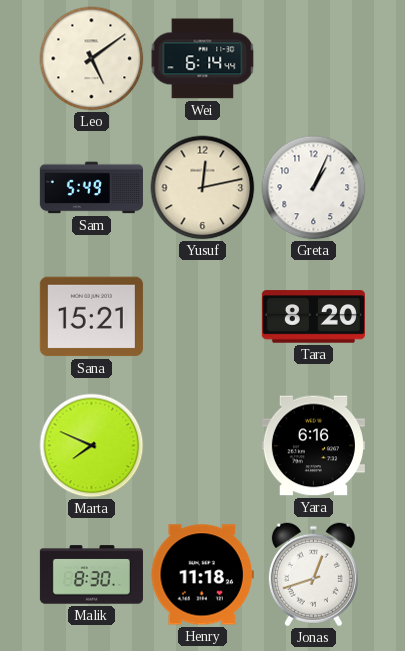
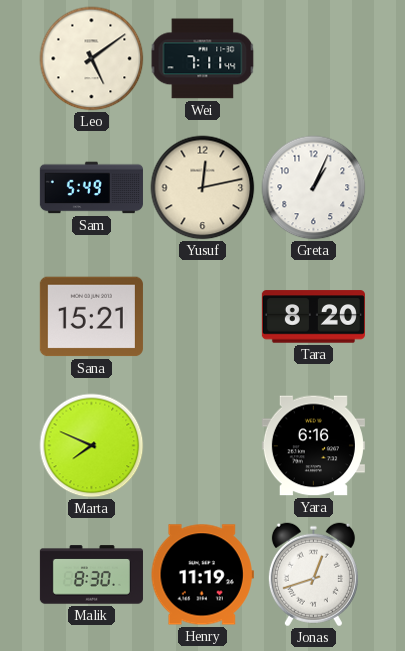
Wei: 6:14 -> 7:11 (203, 59)
Henry: 11:18 -> 11:19 (202, 575)
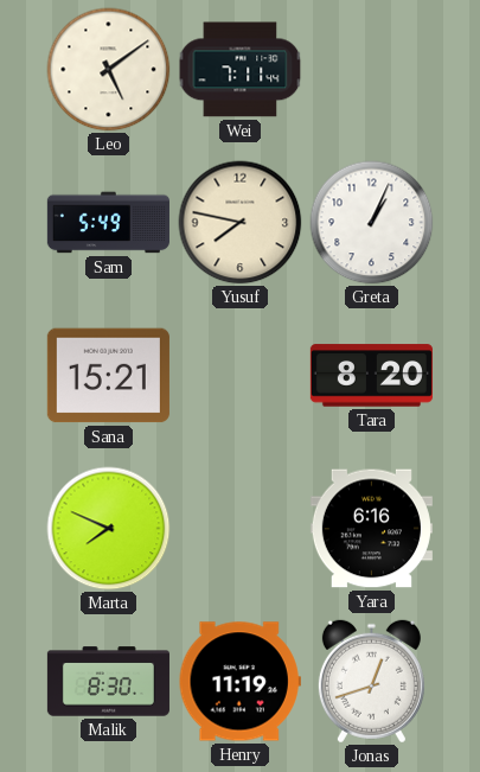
Yusuf: 12:13 -> 7:47 (241, 223)
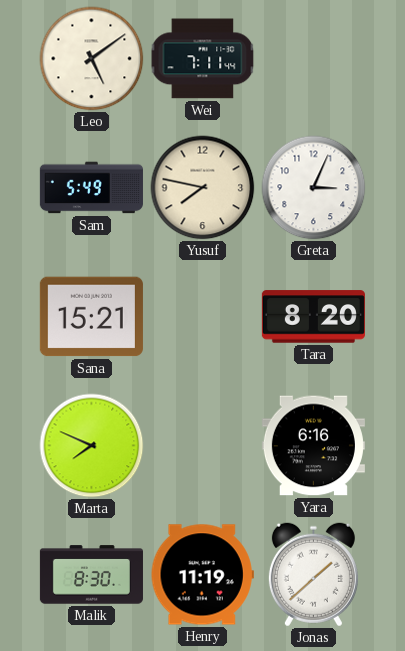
Greta: 1:04 -> 3:04 (314, 188)
Jonas: 12:42 -> 1:38 (313, 575)
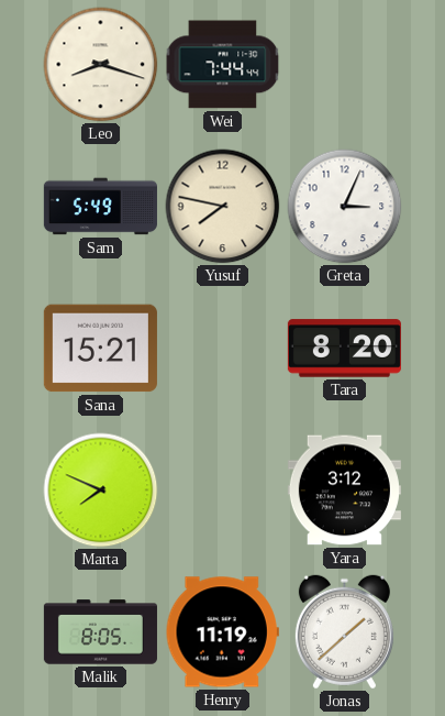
Leo: 5:09 -> 8:18 (101, 65)
Wei: 7:11 -> 7:44 (223, 65)
Yara: 6:16 -> 3:12 (344, 491)
Malik: 8:30 -> 8:05 (100, 632)
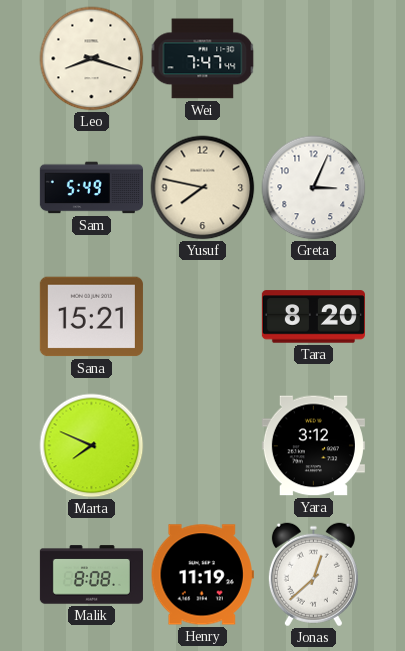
Wei: 7:44 -> 7:47 (203, 59)
Malik: 8:05 -> 8:08 (91, 575)
Jonas: 1:38 -> 12:38 (313, 575)
